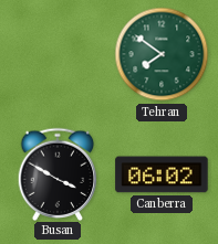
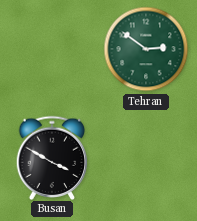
Tehran: 7:51 -> 2:51 (146, 49)
Canberra: 06:02 -> none (162, 174)
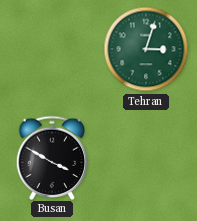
Tehran: 2:51 -> 3:03 (146, 49)
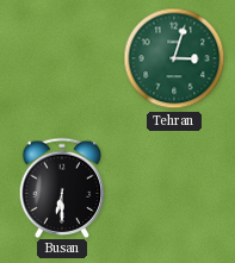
Busan: 3:50 -> 6:30 (62, 187)
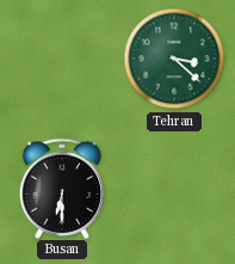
Tehran: 3:03 -> 3:22 (174, 59)
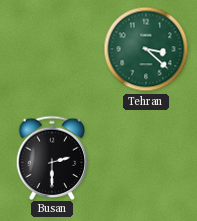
Busan: 6:30 -> 2:30 (52, 157)
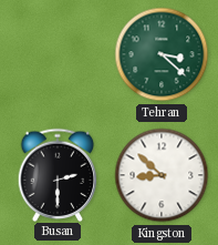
Kingston: none -> 8:52 (162, 175)
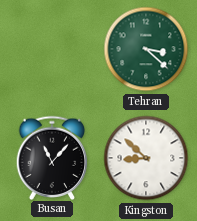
Busan: 2:30 -> 11:07 (52, 157)
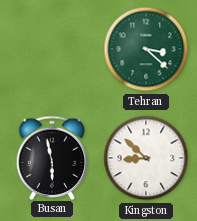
Busan: 11:07 -> 5:58 (52, 157)
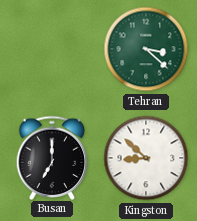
Busan: 5:58 -> 7:00 (52, 157)
